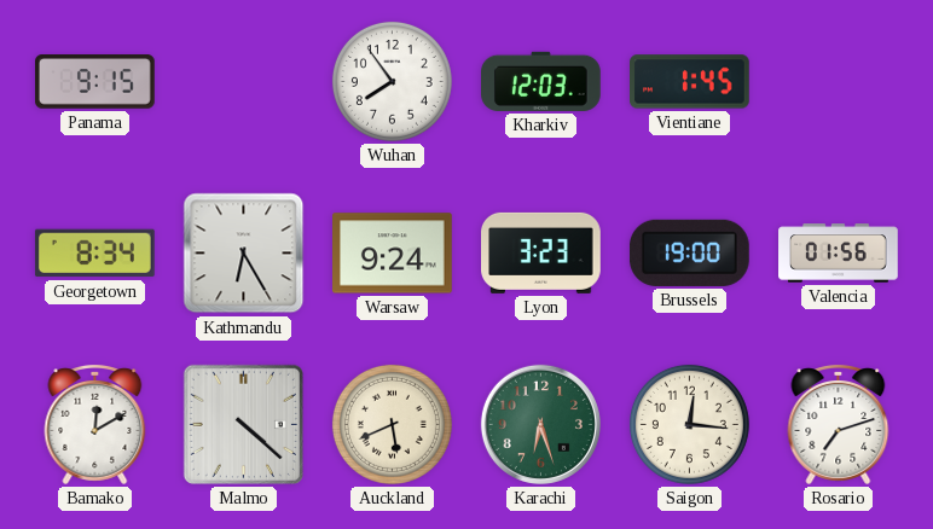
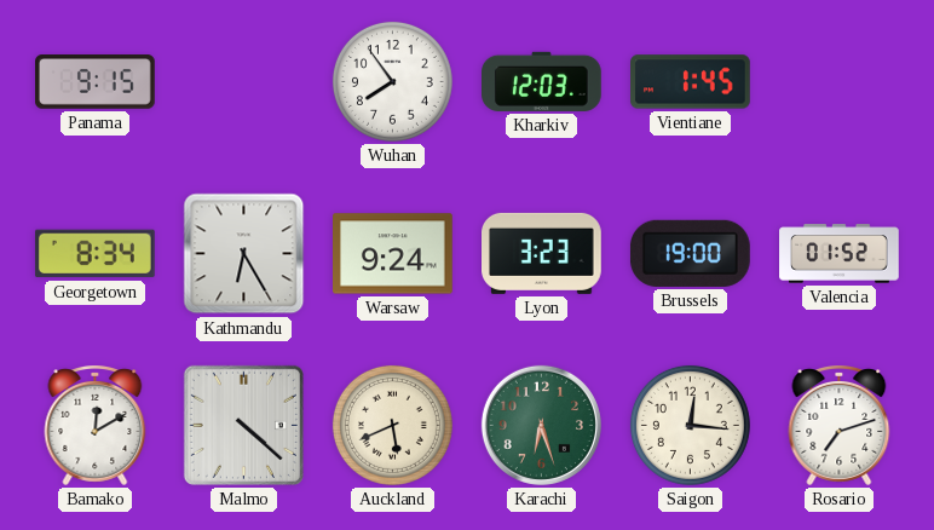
Valencia: 01:56 -> 01:52 (840, 254)
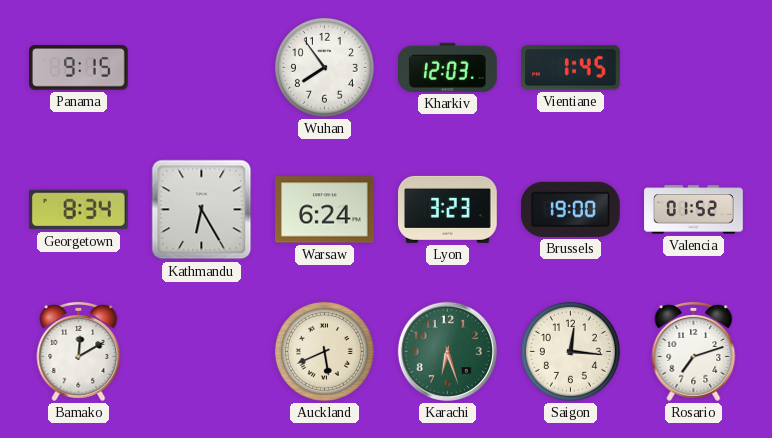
Warsaw: 9:24 -> 6:24 (325, 210)
Malmo: 4:22 -> none (243, 425)
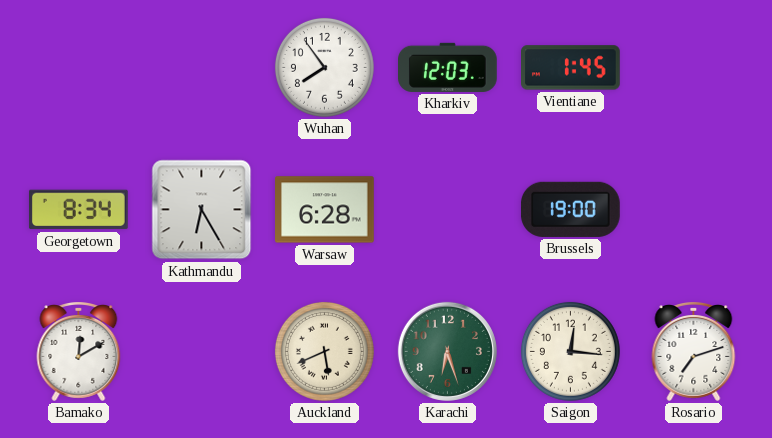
Panama: 9:15 -> none (79, 68)
Warsaw: 6:24 -> 6:28 (325, 210)
Lyon: 3:23 -> none (448, 209)
Valencia: 01:52 -> none (694, 210)
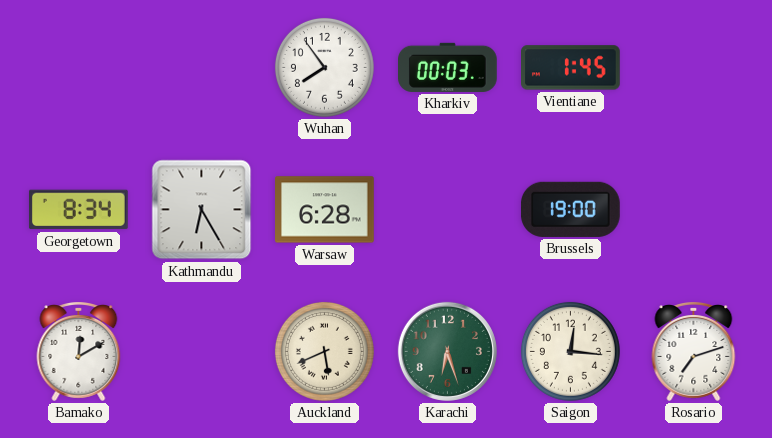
Kharkiv: 12:03 -> 00:03 (448, 67)
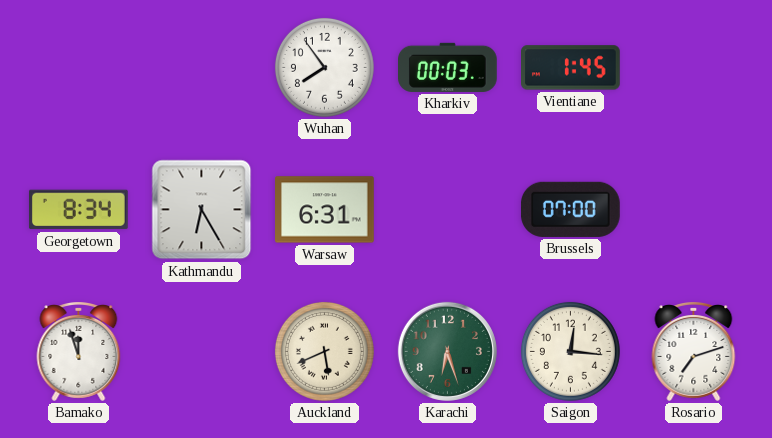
Warsaw: 6:28 -> 6:31 (325, 210)
Brussels: 19:00 -> 07:00 (571, 209)
Bamako: 12:10 -> 11:57 (79, 352)
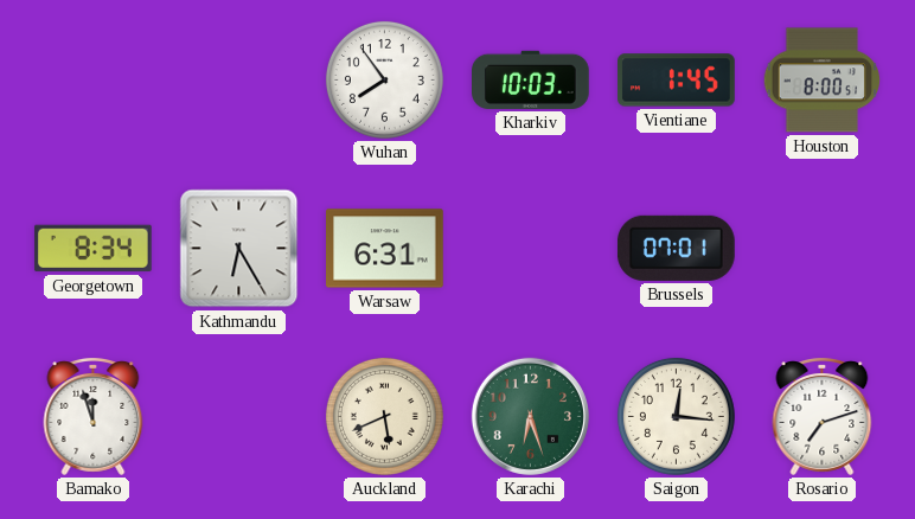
Kharkiv: 00:03 -> 10:03 (531, 79)
Houston: none -> 8:00 (821, 81)
Brussels: 07:00 -> 07:01 (677, 248)
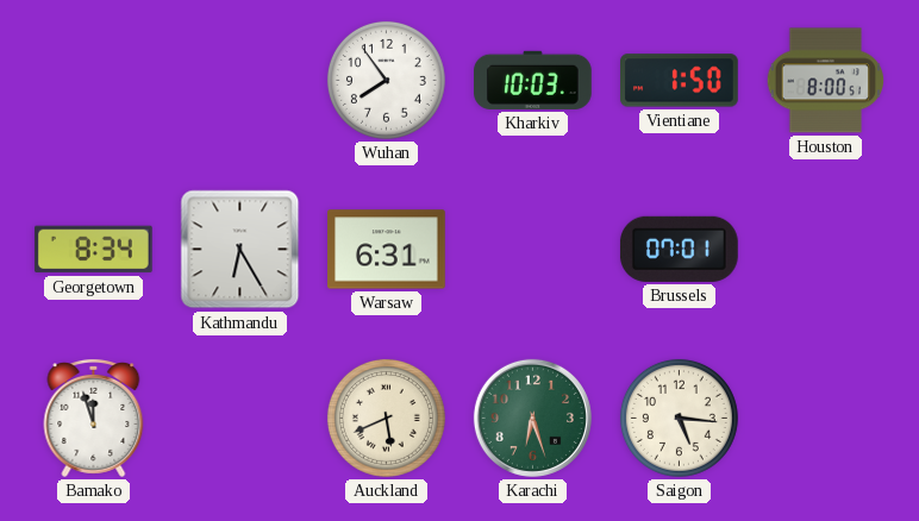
Vientiane: 1:45 -> 1:50 (680, 81)
Saigon: 12:16 -> 5:16 (679, 418)
Rosario: 7:12 -> none (823, 417)
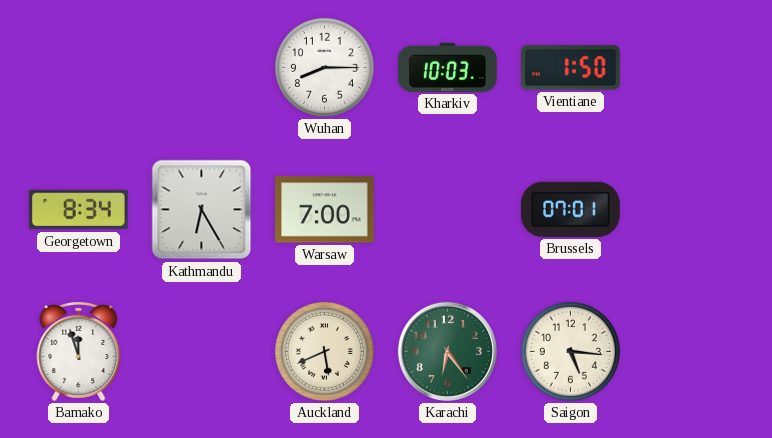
Wuhan: 7:54 -> 8:15 (324, 67)
Houston: 8:00 -> none (825, 81)
Warsaw: 6:31 -> 7:00 (325, 210)
Karachi: 6:27 -> 6:24 (447, 351)
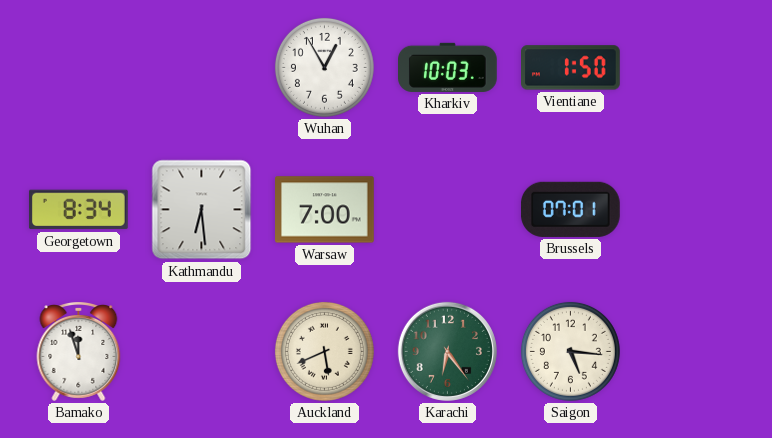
Wuhan: 8:15 -> 12:55 (324, 67)
Kathmandu: 6:25 -> 6:29 (202, 210)
